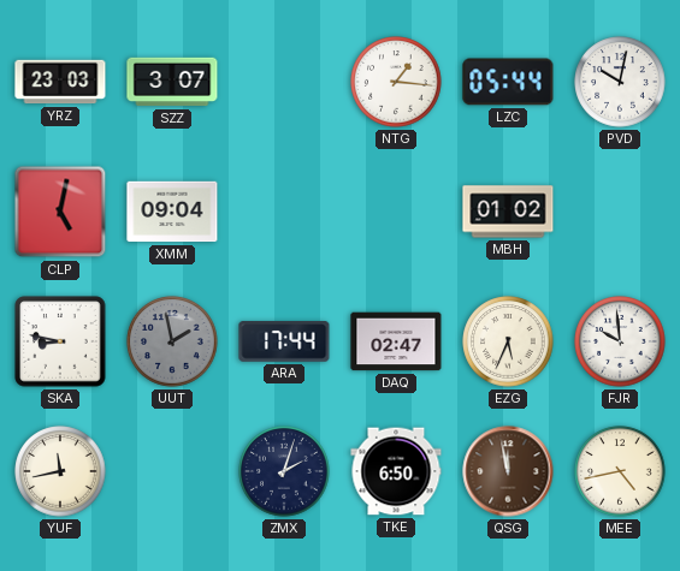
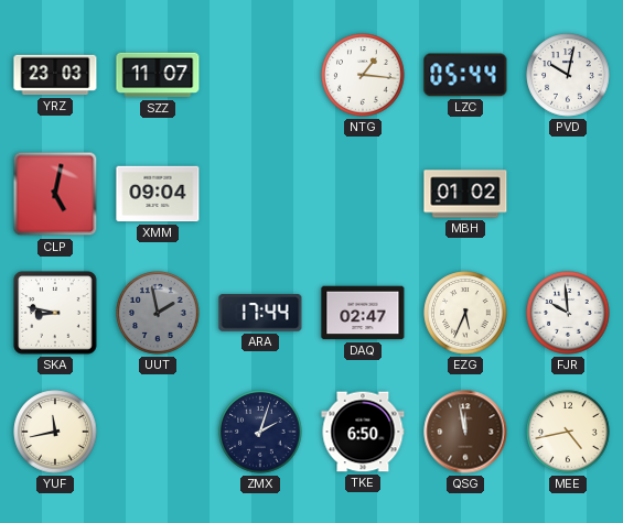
SZZ: 3:07 -> 11:07 (158, 75)
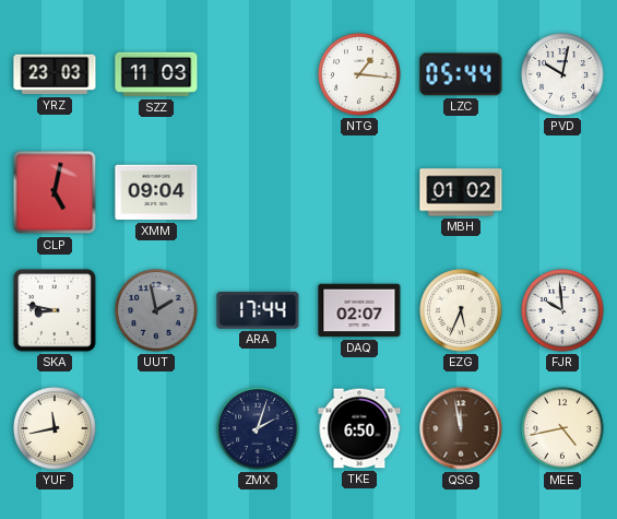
SZZ: 11:07 -> 11:03 (156, 74)
DAQ: 02:47 -> 02:07 (359, 310)
